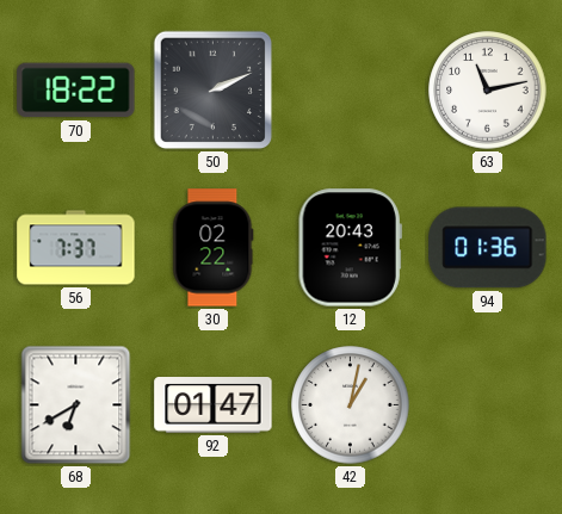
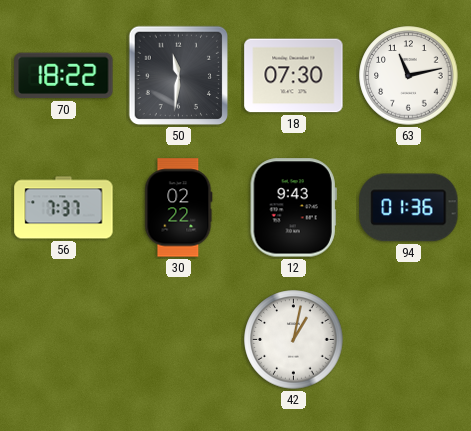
50: 2:11 -> 11:31 (179, 76)
18: none -> 07:30 (294, 76)
12: 20:43 -> 9:43 (293, 208)
68: 6:40 -> none (76, 405)
92: 01:47 -> none (214, 405)
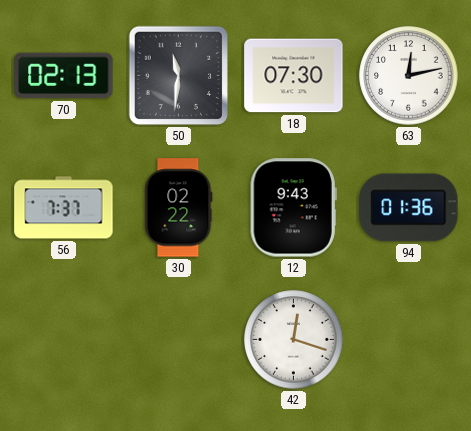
70: 18:22 -> 02:13 (64, 76)
63: 11:13 -> 12:13 (409, 76)
42: 1:02 -> 12:18 (294, 340)
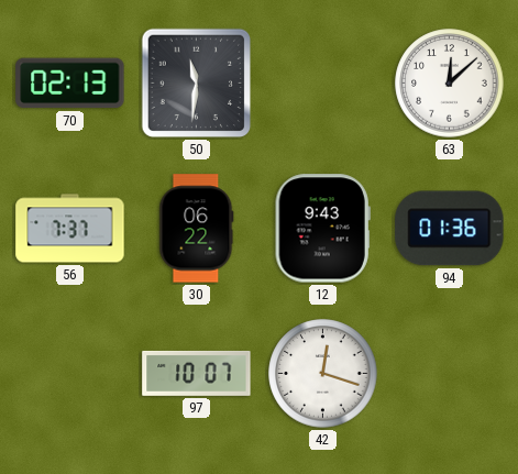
18: 07:30 -> none (294, 76)
63: 12:13 -> 12:08 (450, 84)
30: 02:22 -> 06:22 (197, 229)
97: none -> 10:07 (197, 373)
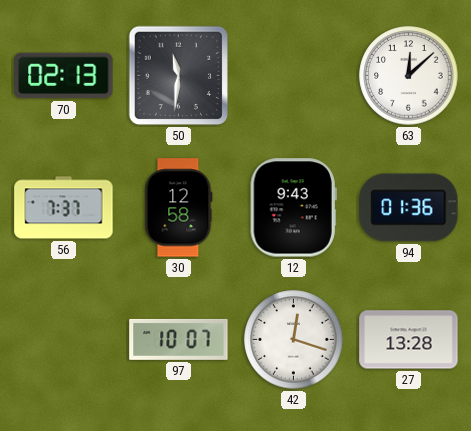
30: 06:22 -> 12:58 (179, 208)
27: none -> 13:28 (409, 340)
